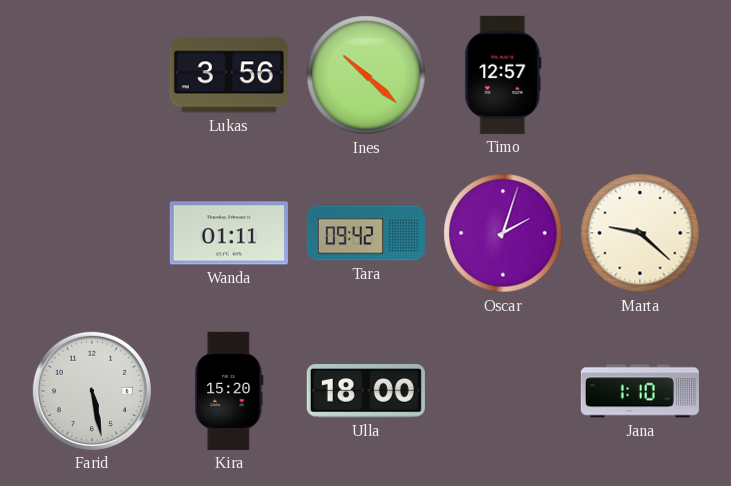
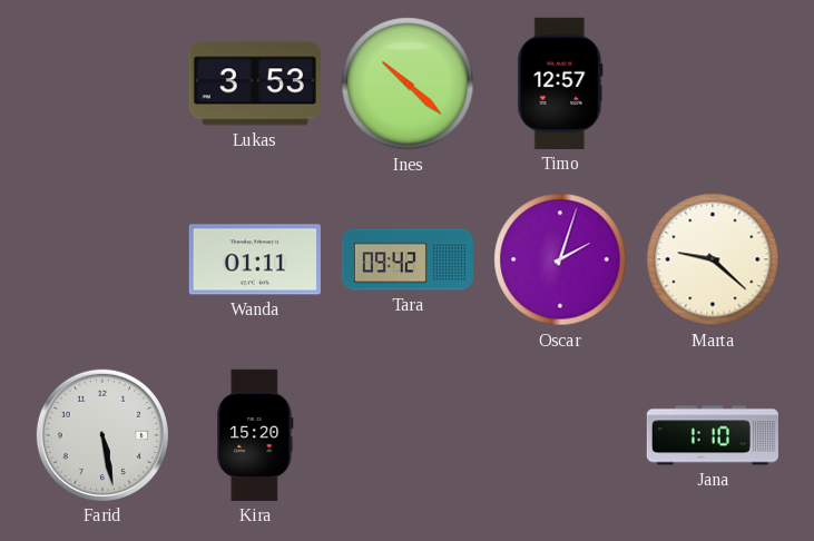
Lukas: 3:56 -> 3:53 (255, 83)
Ulla: 18:00 -> none (366, 391)
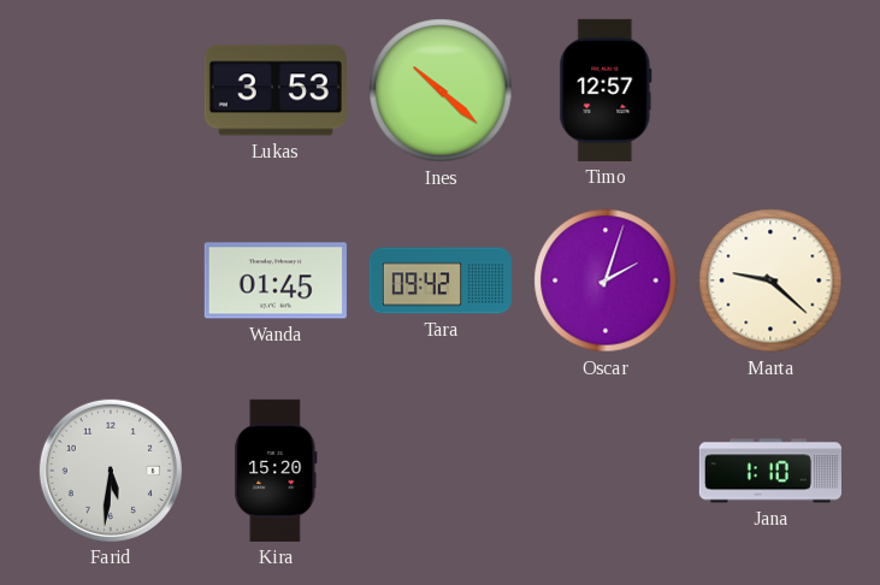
Wanda: 01:11 -> 01:45 (276, 280)
Farid: 5:28 -> 5:31 (111, 471)
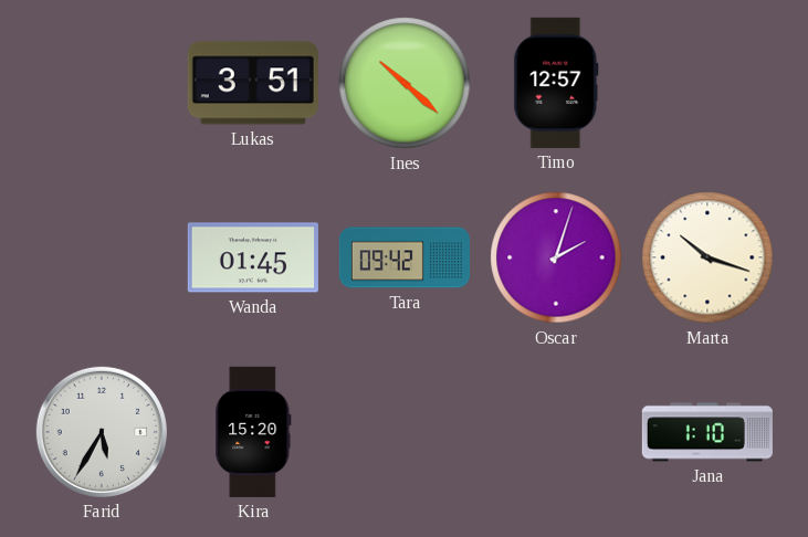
Lukas: 3:53 -> 3:51 (253, 83)
Marta: 9:22 -> 10:18 (707, 257)
Farid: 5:31 -> 5:35 (102, 432)
